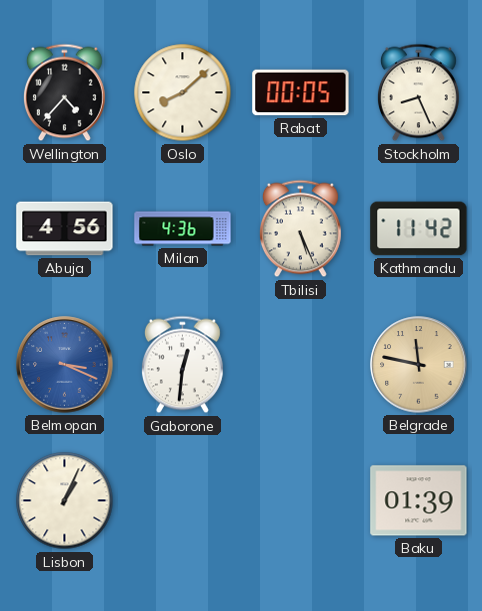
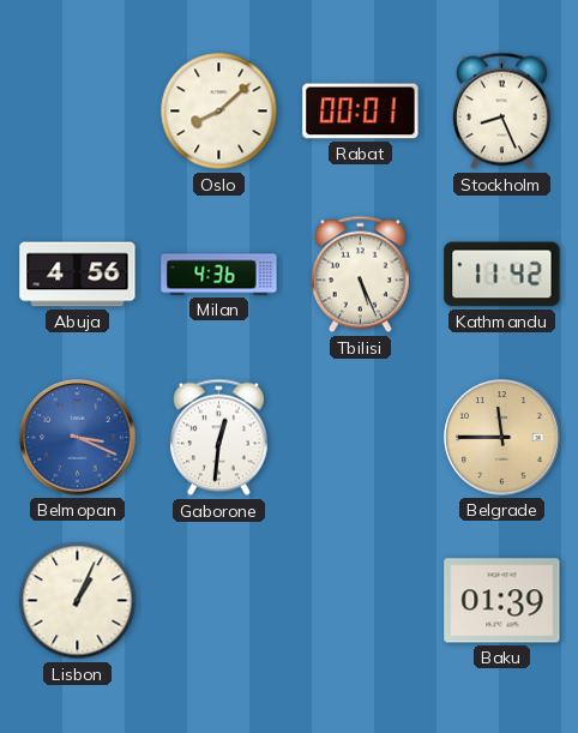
Wellington: 4:37 -> none (64, 93)
Rabat: 00:05 -> 00:01 (361, 112)
Belgrade: 11:47 -> 11:45 (502, 438)
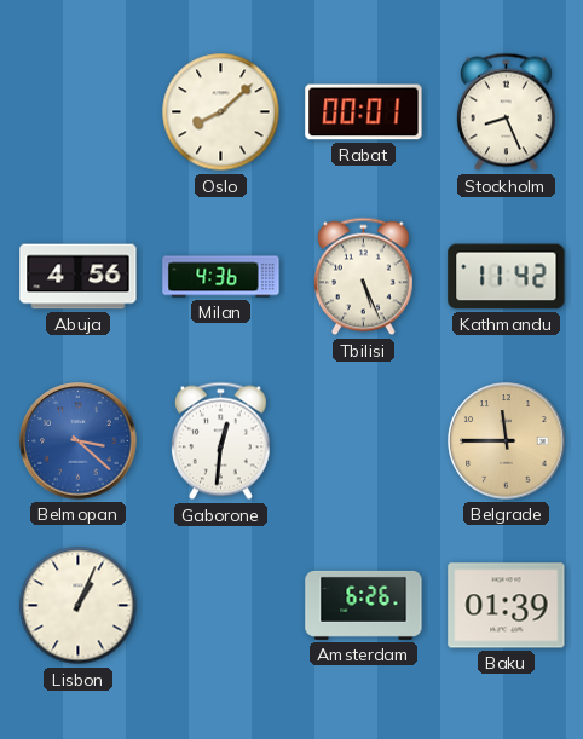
Belmopan: 3:19 -> 3:22 (79, 441)
Amsterdam: none -> 6:26 (364, 605)
